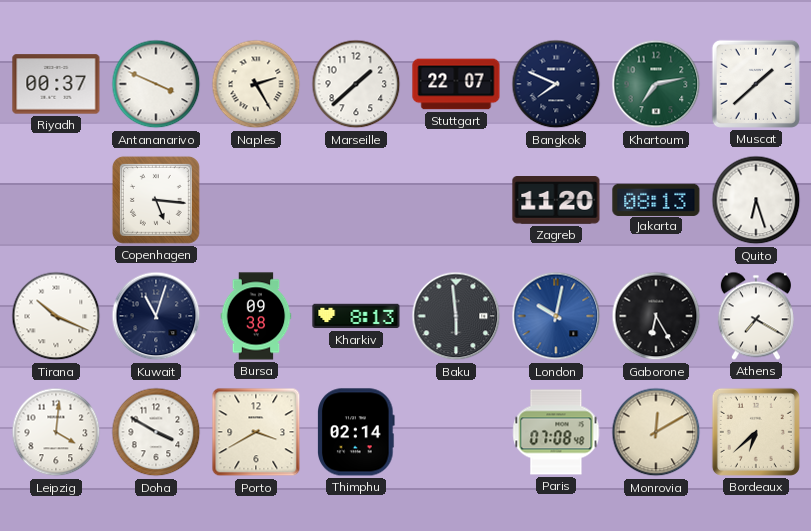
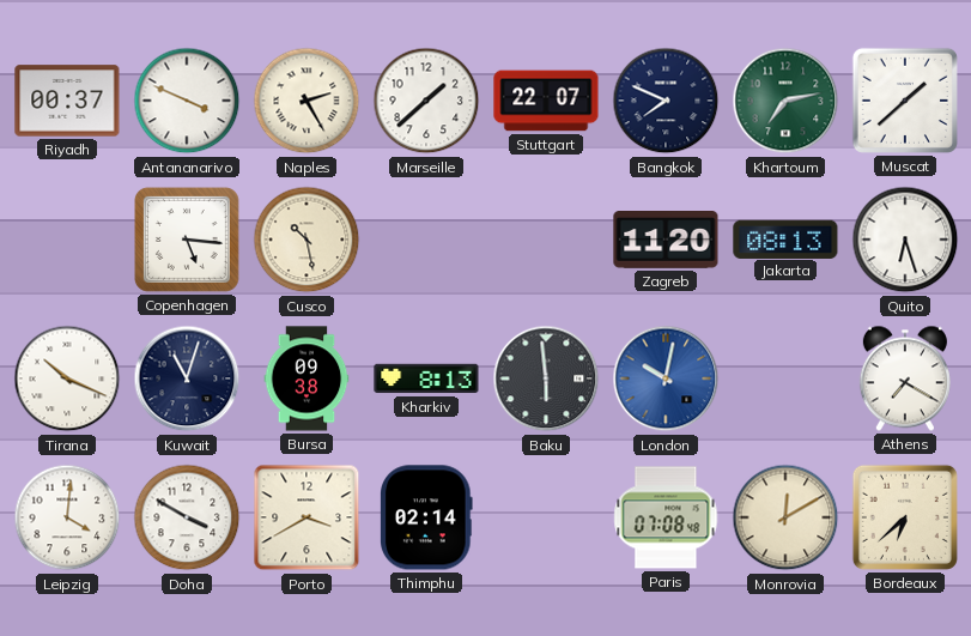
Cusco: none -> 10:28 (307, 240)
Gaborone: 6:25 -> none (656, 316)
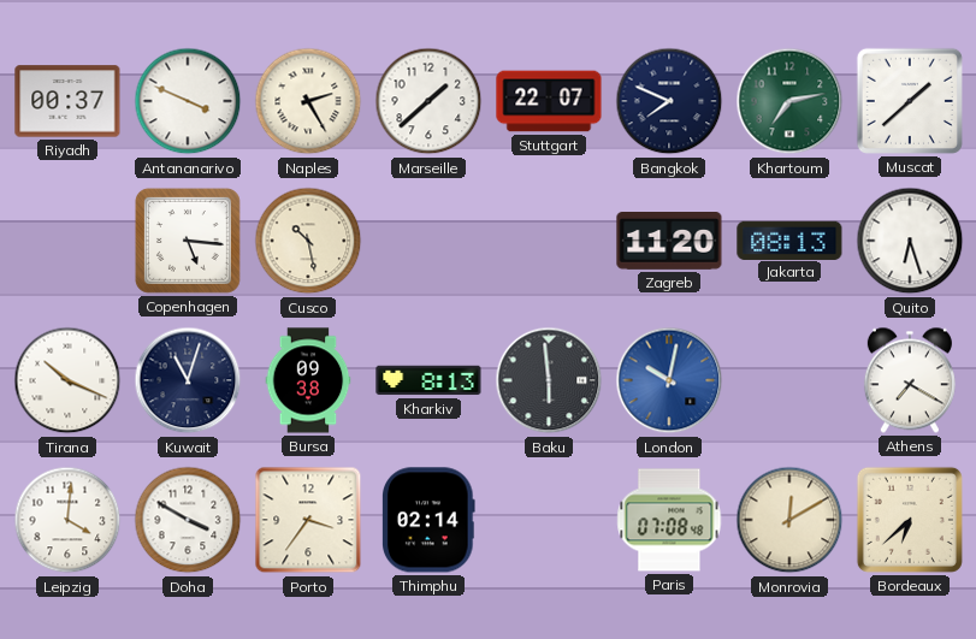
Porto: 3:40 -> 3:36 (308, 520)
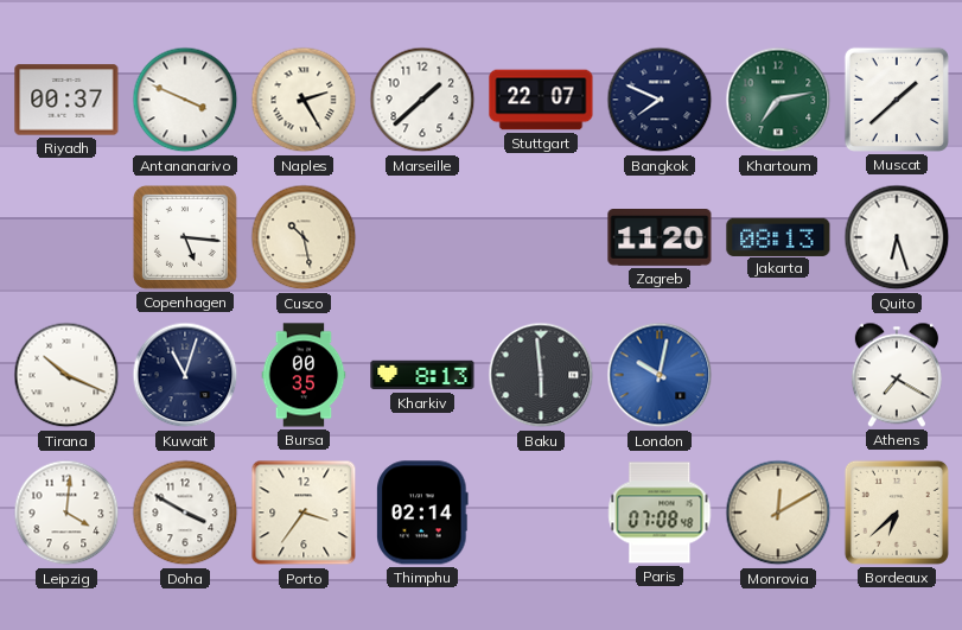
Bursa: 09:38 -> 00:35 (304, 375)
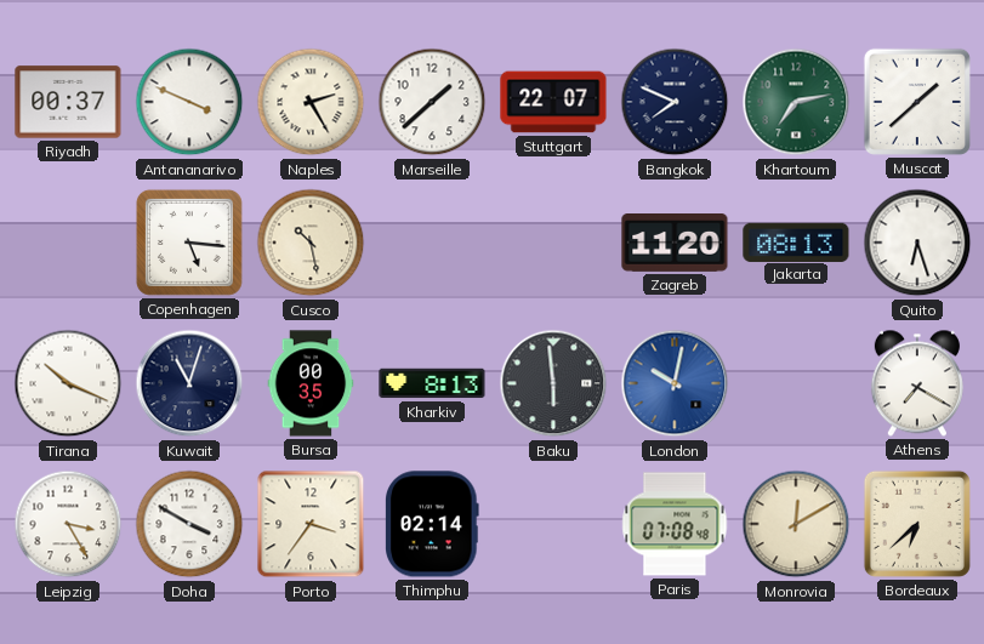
Leipzig: 4:01 -> 3:25 (68, 524)
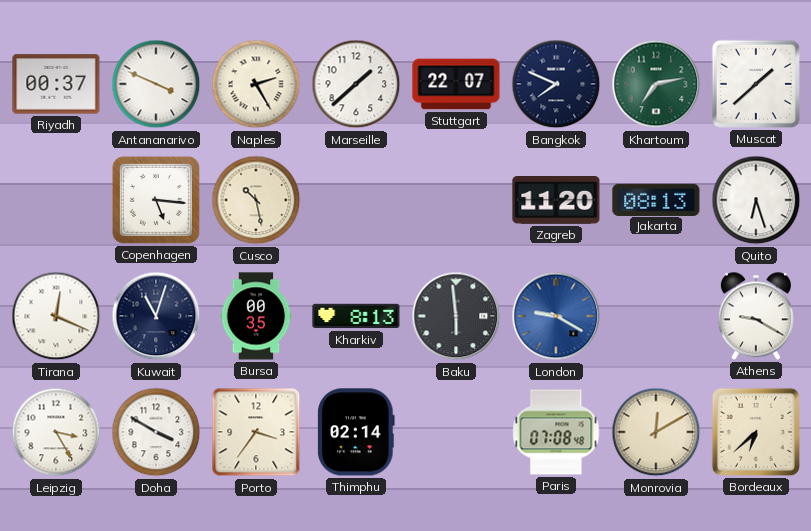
Tirana: 10:19 -> 12:19 (56, 316)
London: 10:02 -> 9:20 (556, 316)
Athens: 7:20 -> 9:20 (756, 316)
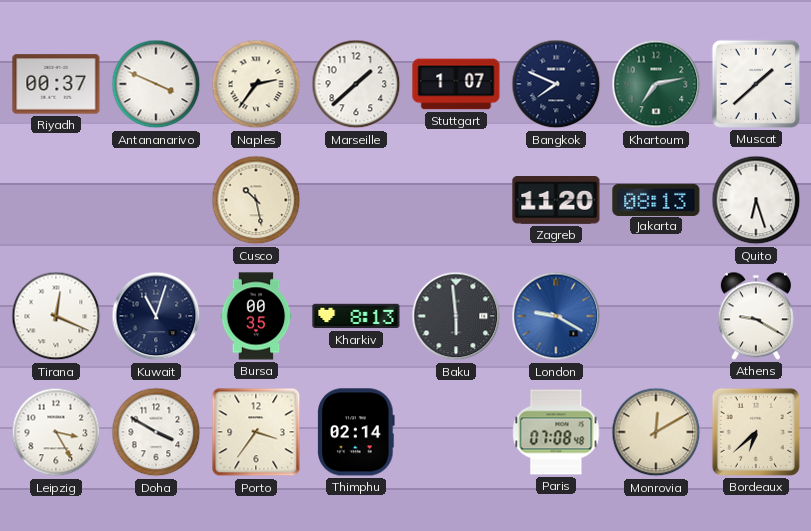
Naples: 2:25 -> 2:36 (256, 84)
Stuttgart: 22:07 -> 1:07 (456, 84)
Copenhagen: 5:16 -> none (156, 200)
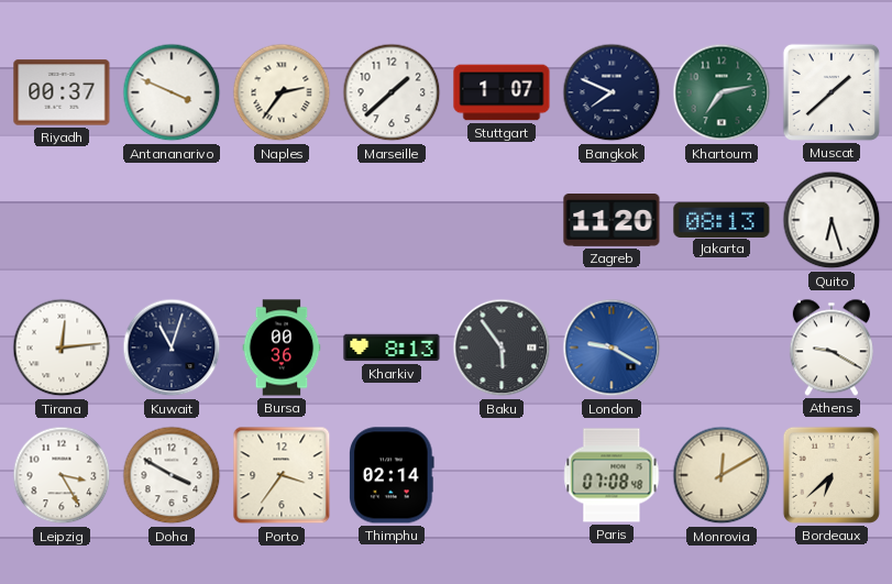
Cusco: 10:28 -> none (256, 200)
Tirana: 12:19 -> 12:14 (62, 348)
Bursa: 00:35 -> 00:36 (282, 348)
Baku: 5:59 -> 5:54 (502, 348)
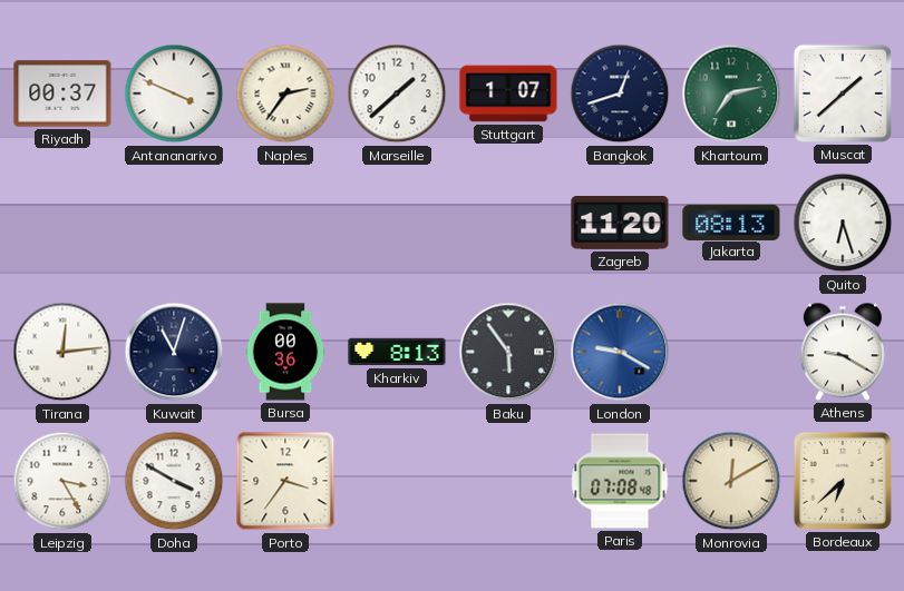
Bangkok: 7:49 -> 12:42 (620, 93)
Thimphu: 02:14 -> none (393, 475)
